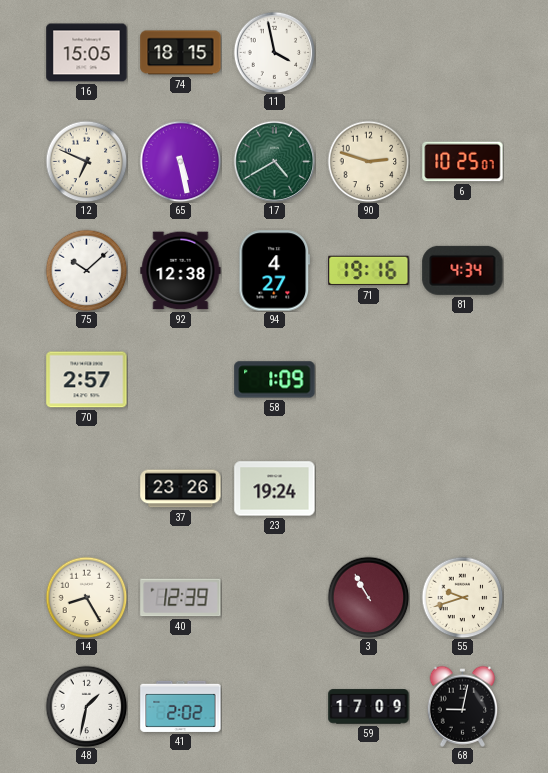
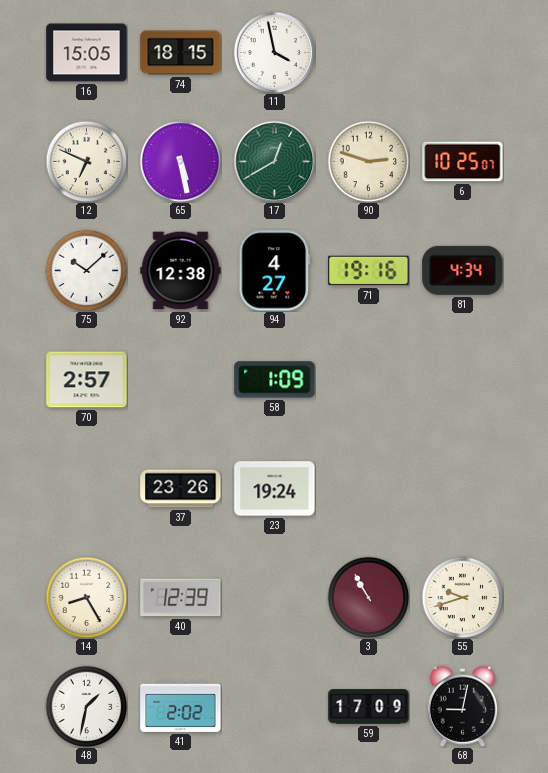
17: 4:40 -> 12:40 (274, 161)
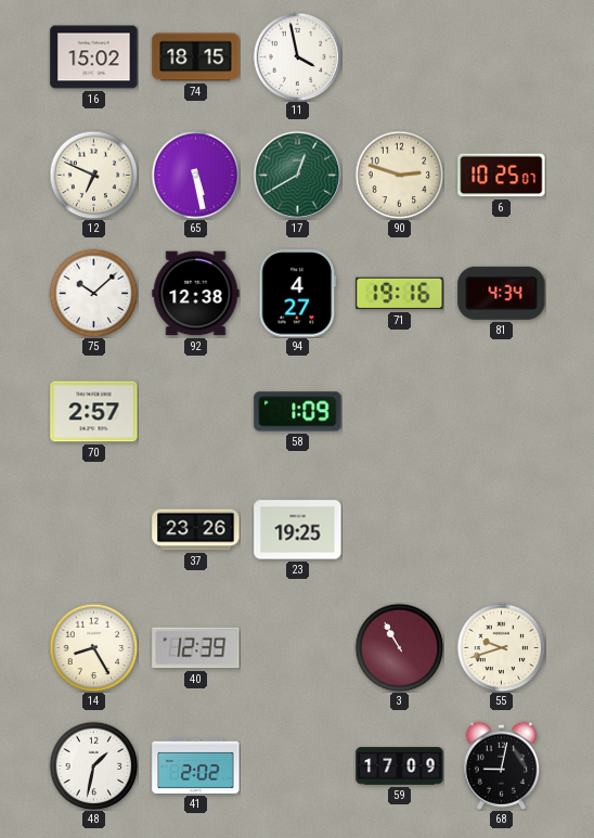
16: 15:05 -> 15:02 (94, 57)
23: 19:24 -> 19:25 (298, 530)
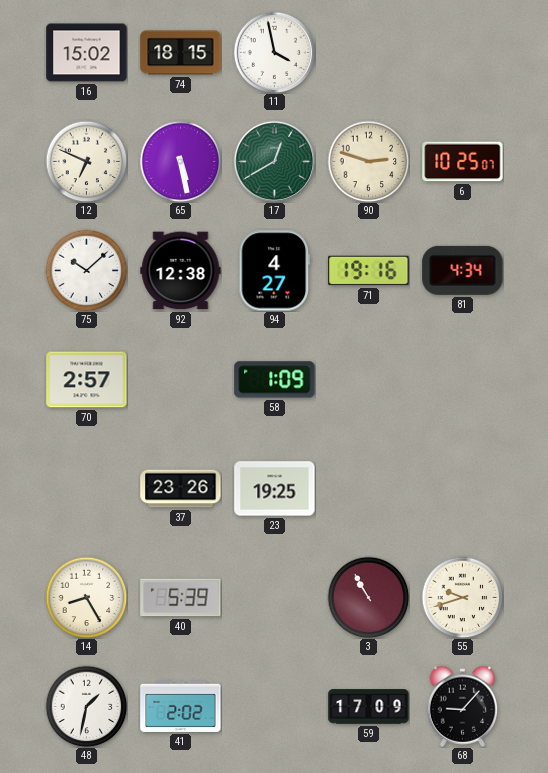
40: 12:39 -> 5:39 (181, 598)
68: 9:02 -> 9:07 (462, 706)
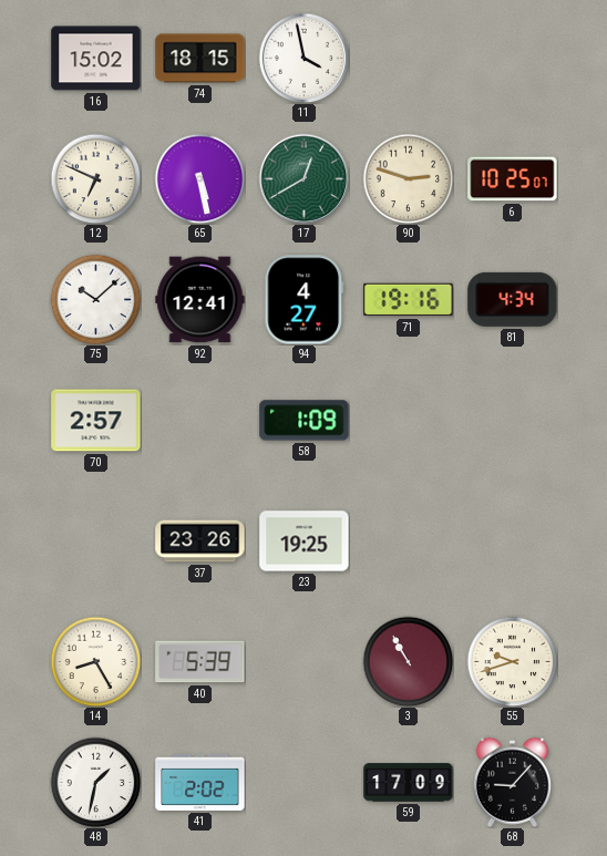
92: 12:38 -> 12:41 (200, 300)
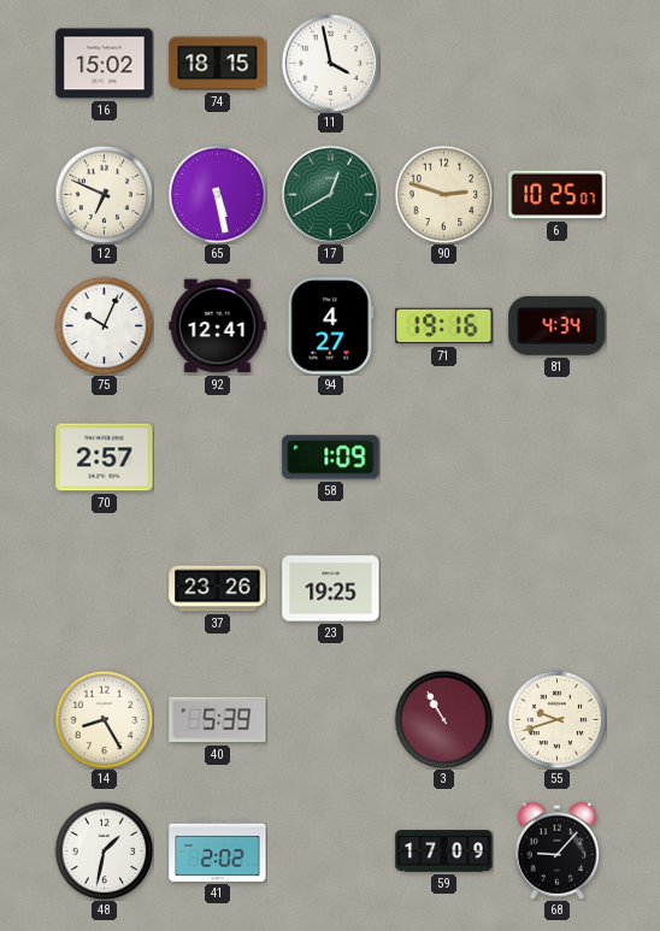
75: 10:08 -> 10:04 (104, 325)
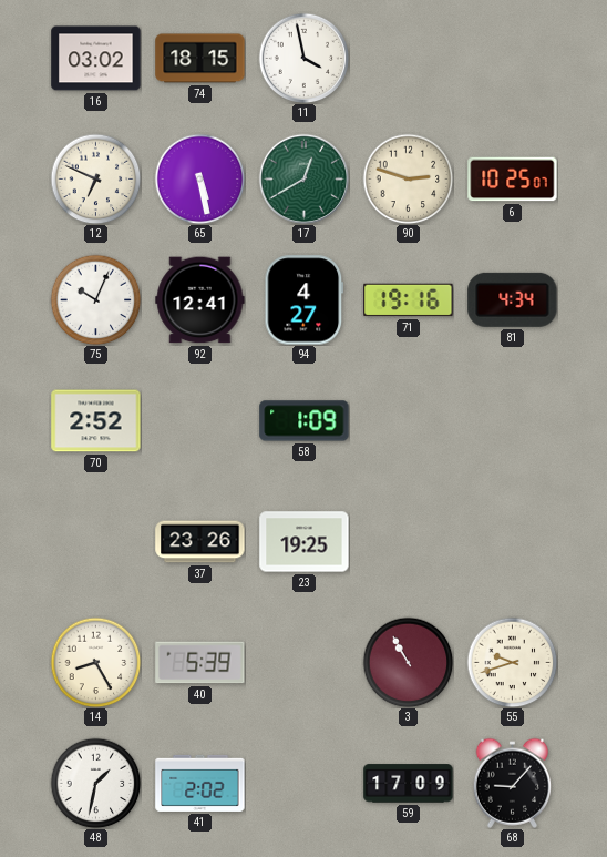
16: 15:02 -> 03:02 (96, 59)
70: 2:57 -> 2:52 (96, 421)
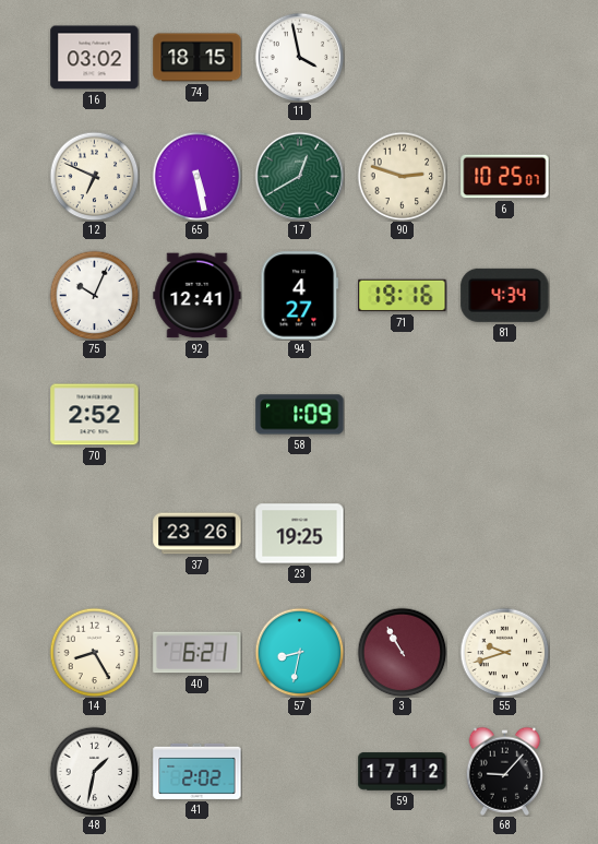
40: 5:39 -> 6:21 (198, 653)
57: none -> 8:32 (299, 652)
59: 17:09 -> 17:12 (403, 772)
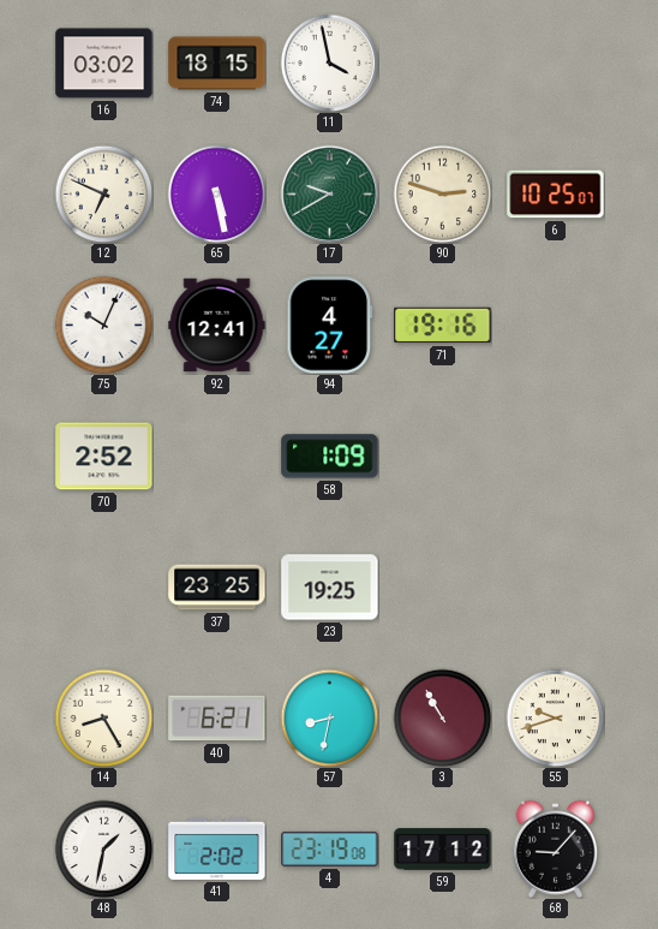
17: 12:40 -> 9:40 (329, 193)
81: 4:34 -> none (505, 295)
37: 23:26 -> 23:25 (217, 588)
4: none -> 23:19 (330, 848)
